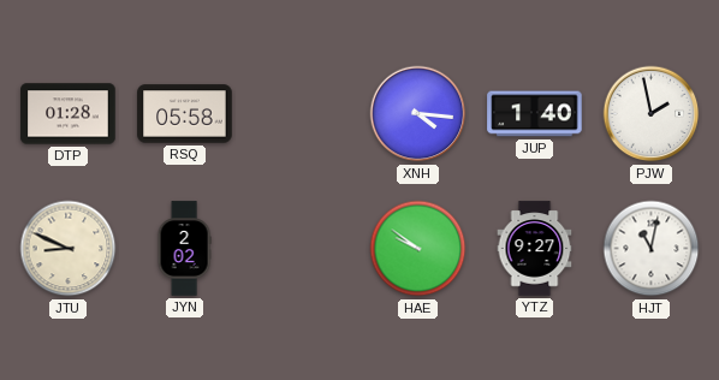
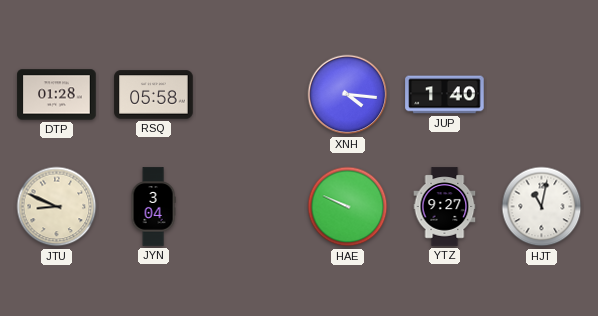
PJW: 1:58 -> none (652, 114)
JYN: 2:02 -> 3:04 (153, 207)
HAE: 9:51 -> 9:49 (348, 207)
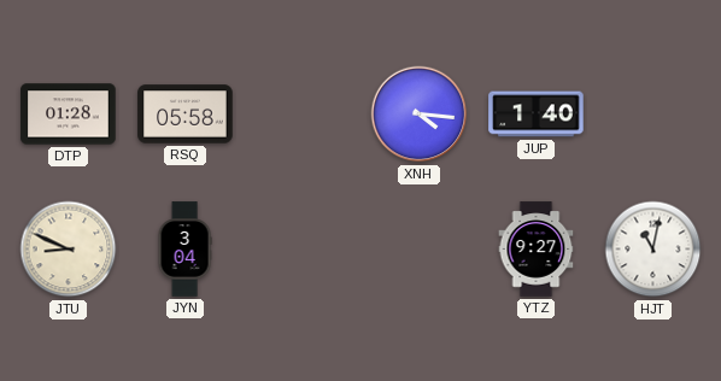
HAE: 9:49 -> none (348, 207)
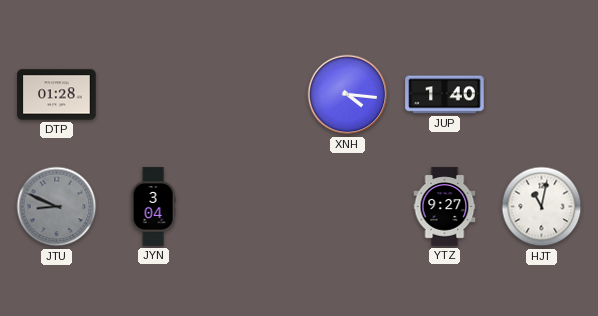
RSQ: 05:58 -> none (186, 115)
JTU dial: cream -> grey (57, 207)
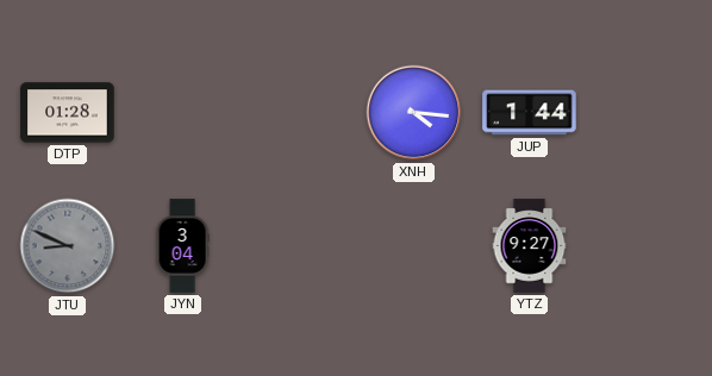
JUP: 1:40 -> 1:44 (530, 113)
HJT: 11:02 -> none (542, 207)
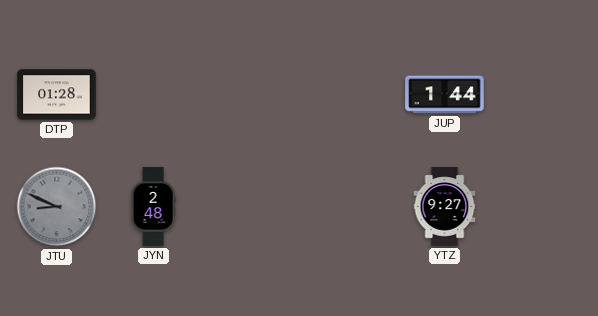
XNH: 4:16 -> none (414, 113)
JYN: 3:04 -> 2:48 (153, 207)
